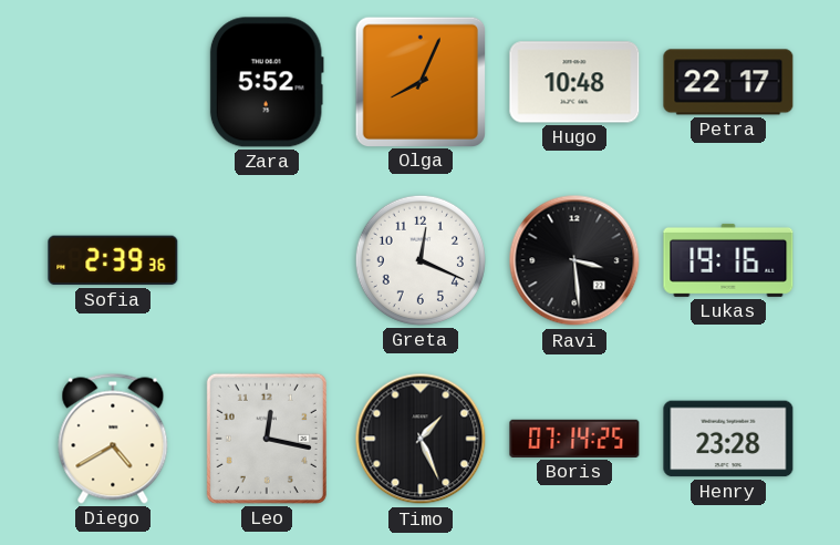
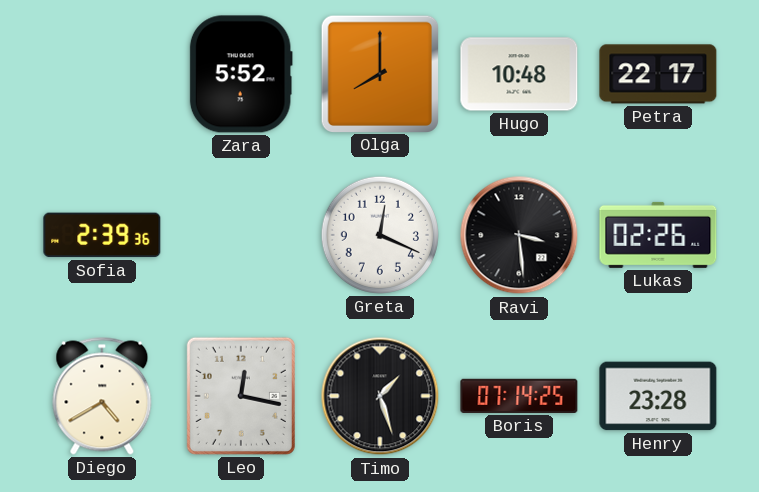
Olga: 8:04 -> 8:00 (379, 73)
Lukas: 19:16 -> 02:26 (658, 235)
Timo: 1:26 -> 1:27 (380, 396)
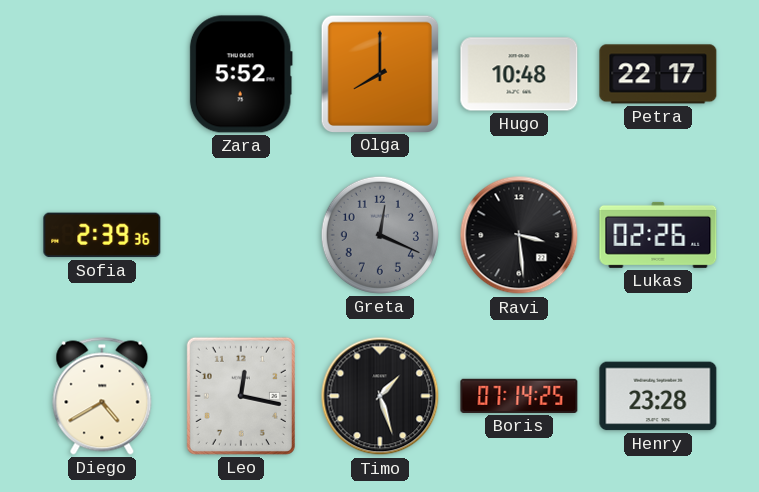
Greta dial: white -> grey (380, 235)
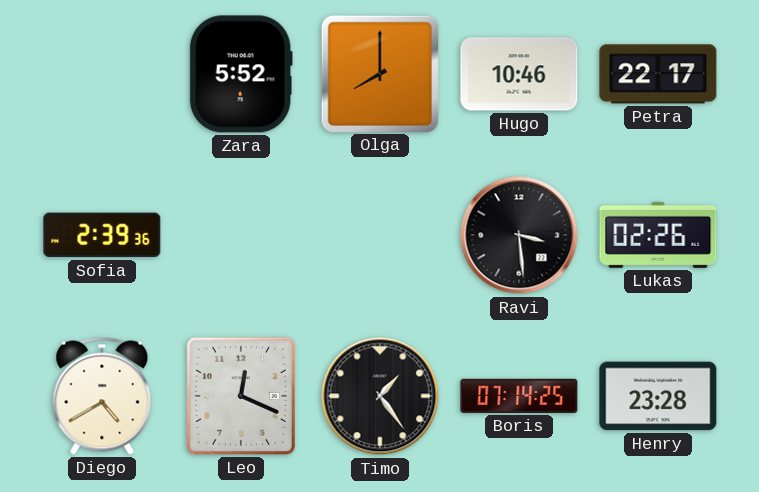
Hugo: 10:48 -> 10:46 (519, 74)
Greta: 12:19 -> none (380, 235)
Leo: 12:17 -> 12:19 (241, 396)
Timo: 1:27 -> 1:24 (380, 396)
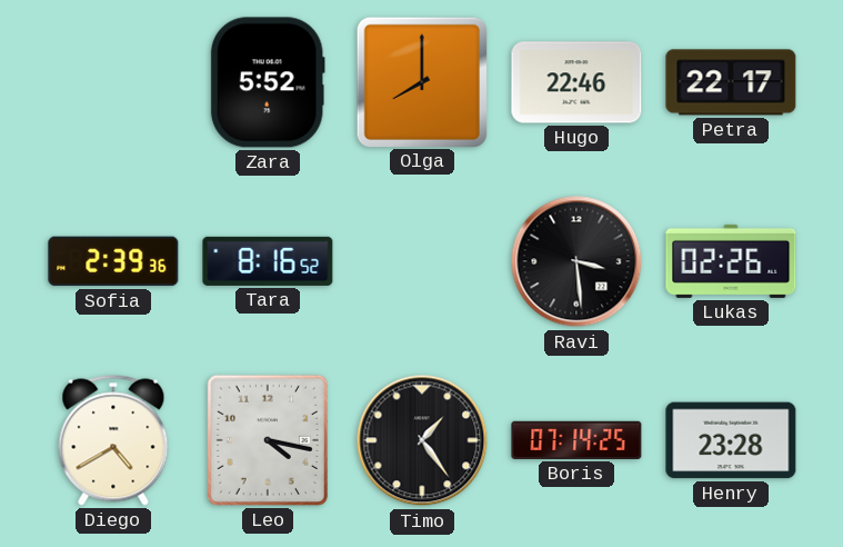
Hugo: 10:46 -> 22:46 (576, 82)
Tara: none -> 8:16 (268, 261)
Leo: 12:19 -> 4:17 (268, 440)
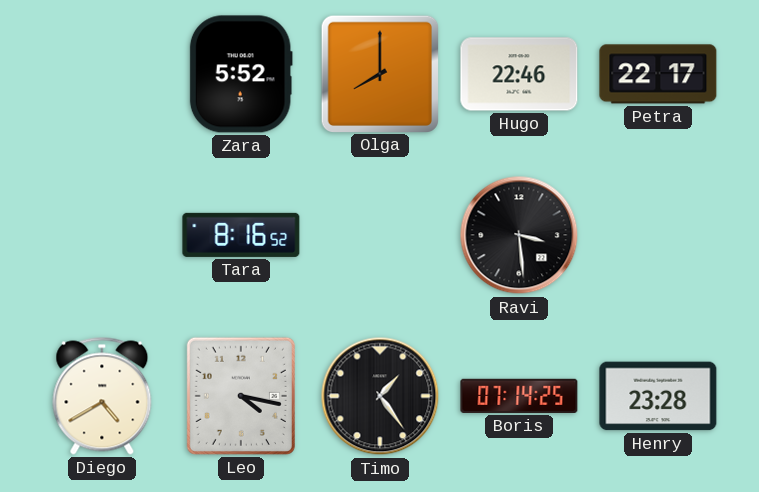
Sofia: 2:39 -> none (113, 261)
Lukas: 02:26 -> none (731, 261)
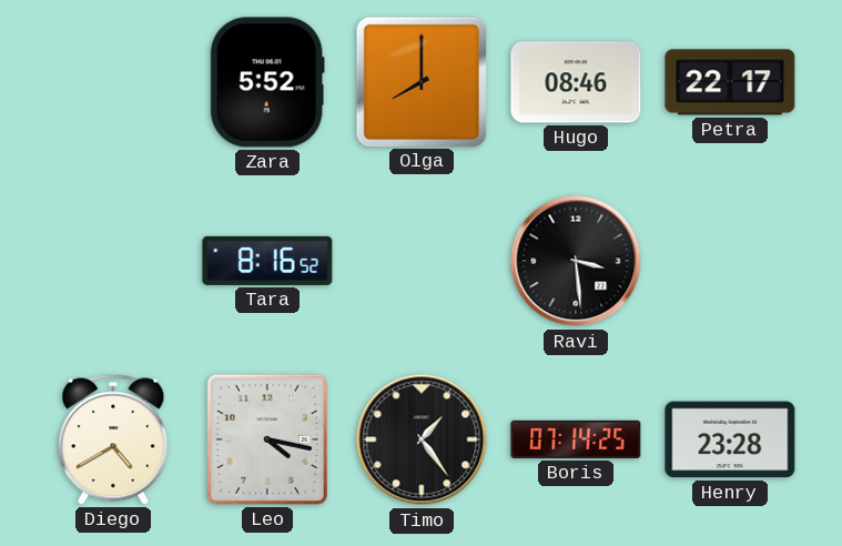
Hugo: 22:46 -> 08:46 (576, 82)
